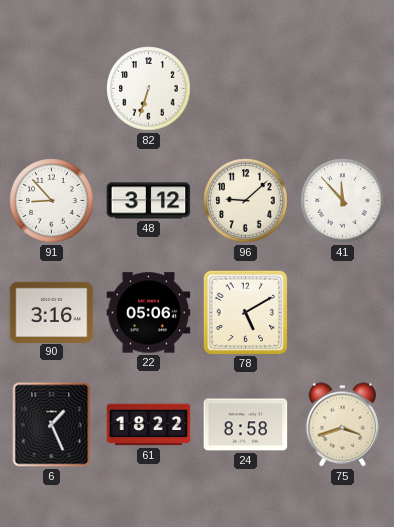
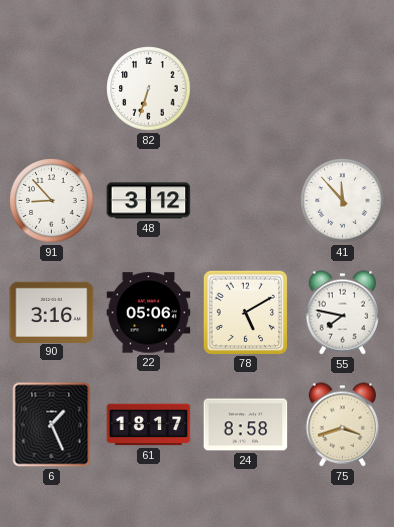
96: 9:08 -> none (246, 201)
55: none -> 7:47 (342, 313)
61: 18:22 -> 18:17 (149, 425)
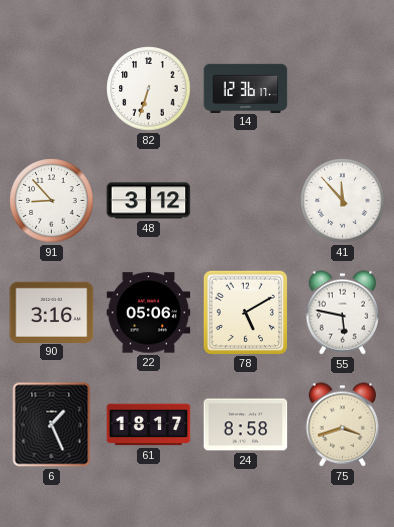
14: none -> 12:36 (246, 88)
55: 7:47 -> 5:47 (342, 313)
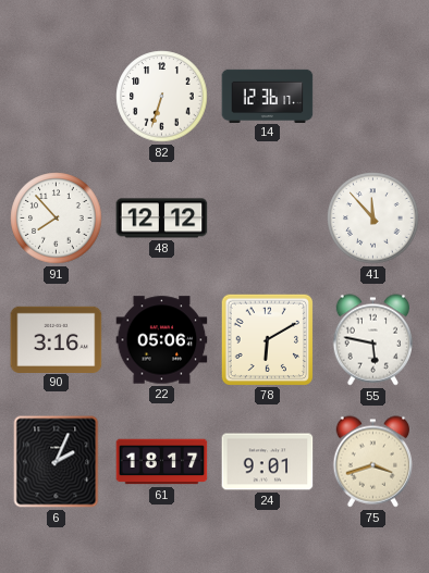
91: 8:53 -> 7:53 (57, 219)
48: 3:12 -> 12:12 (162, 219)
78: 5:10 -> 6:10 (267, 339)
6: 1:26 -> 2:04 (57, 462)
24: 8:58 -> 9:01 (268, 462)
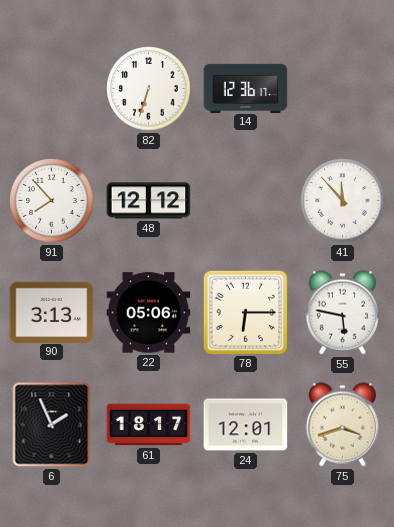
90: 3:16 -> 3:13 (52, 312)
78: 6:10 -> 6:15 (245, 312)
6: 2:04 -> 1:56 (52, 425)
24: 9:01 -> 12:01 (246, 425)
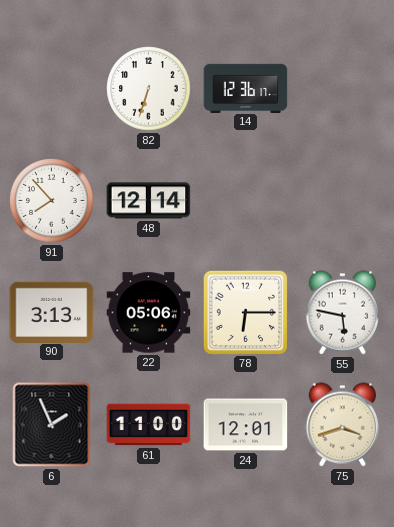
48: 12:12 -> 12:14 (149, 201)
41: 11:53 -> none (343, 201)
61: 18:17 -> 11:00 (149, 425)
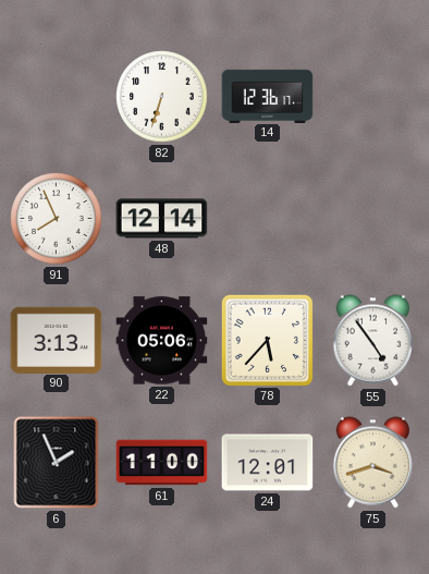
91: 7:53 -> 7:56 (57, 219)
78: 6:15 -> 5:37 (267, 340)
55: 5:47 -> 4:54 (372, 341)
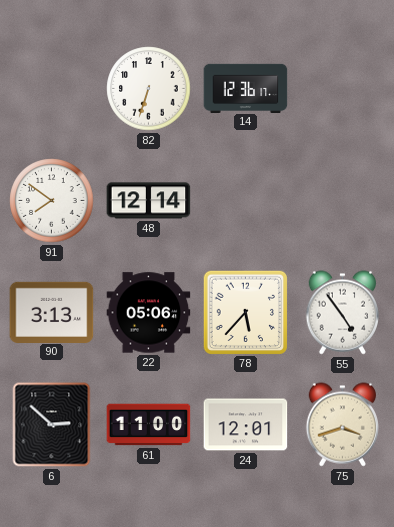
91: 7:56 -> 7:51 (52, 201)
6: 1:56 -> 2:52 (52, 425)
